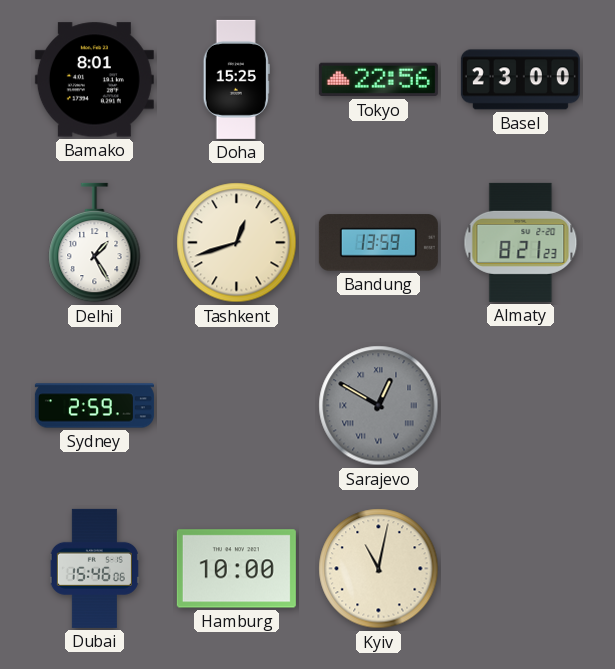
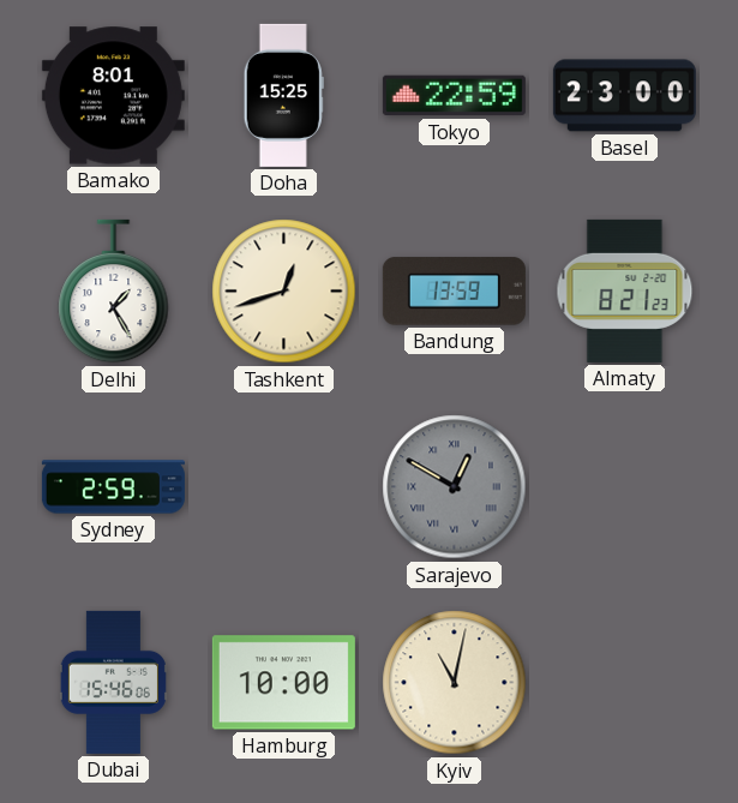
Tokyo: 22:56 -> 22:59 (454, 96)
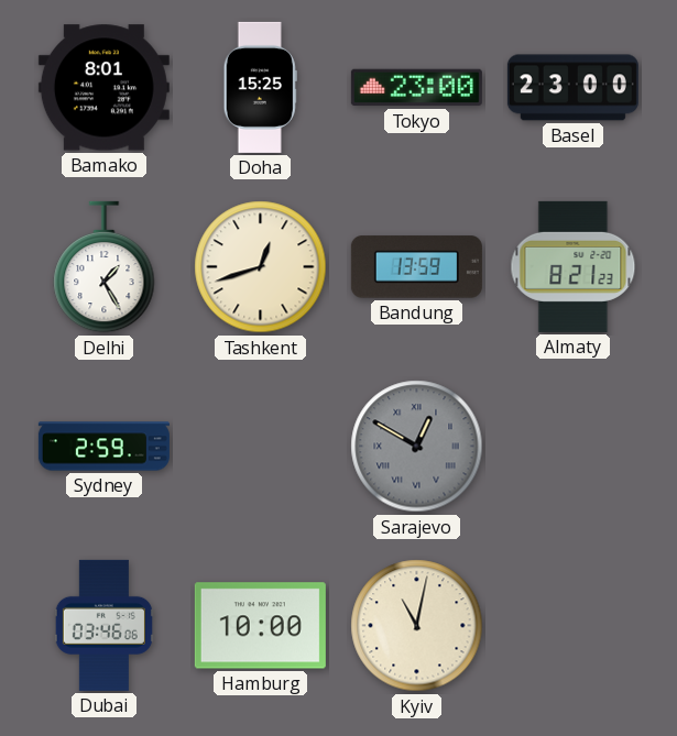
Tokyo: 22:59 -> 23:00 (416, 88)
Dubai: 15:46 -> 03:46 (103, 625)
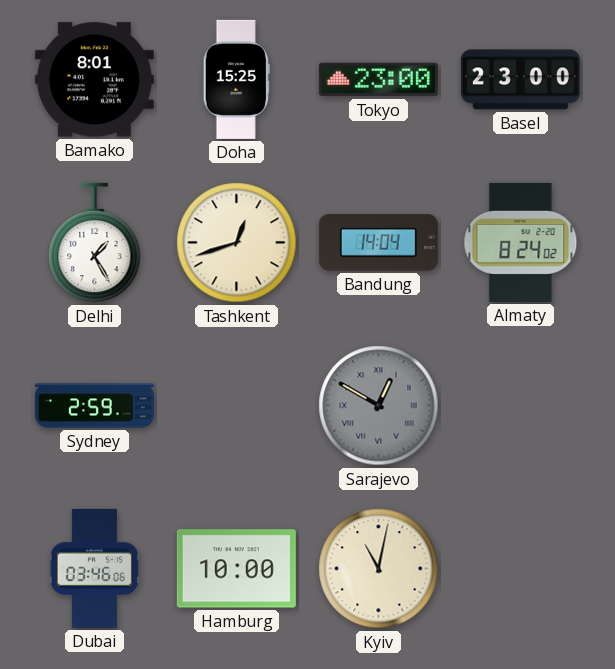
Bandung: 13:59 -> 14:04 (378, 243)
Almaty: 8:21 -> 8:24 (521, 242)
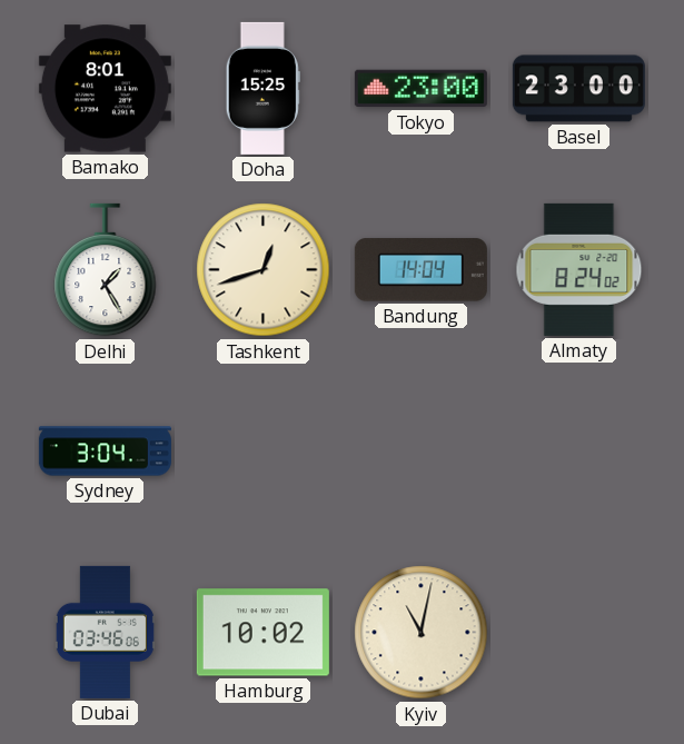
Sydney: 2:59 -> 3:04 (105, 452)
Sarajevo: 12:50 -> none (379, 406)
Hamburg: 10:00 -> 10:02 (262, 633)
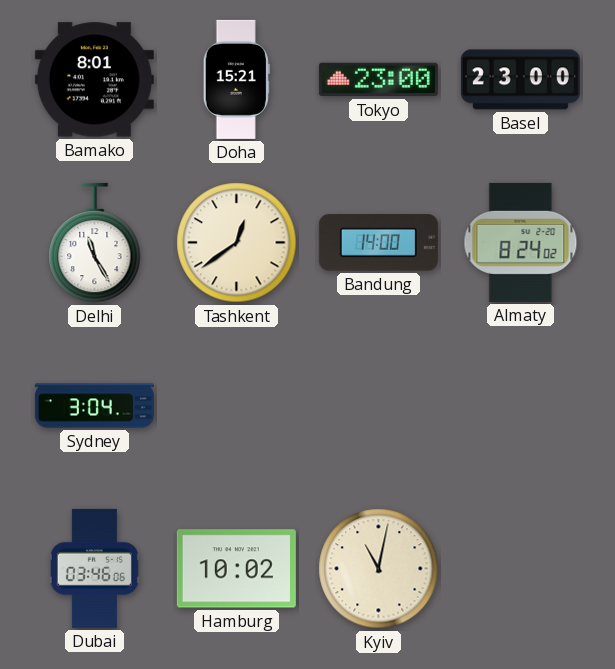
Doha: 15:25 -> 15:21 (236, 79)
Delhi: 1:25 -> 11:25 (95, 243)
Tashkent: 12:42 -> 12:39 (237, 243)
Bandung: 14:04 -> 14:00 (378, 243)
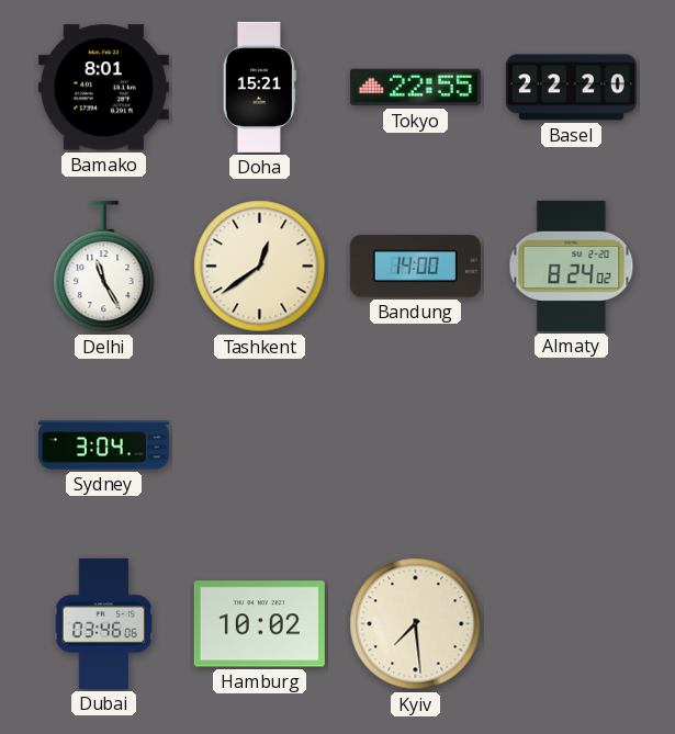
Tokyo: 23:00 -> 22:55 (415, 88)
Basel: 23:00 -> 22:20 (571, 88)
Kyiv: 11:02 -> 7:29 (416, 624)
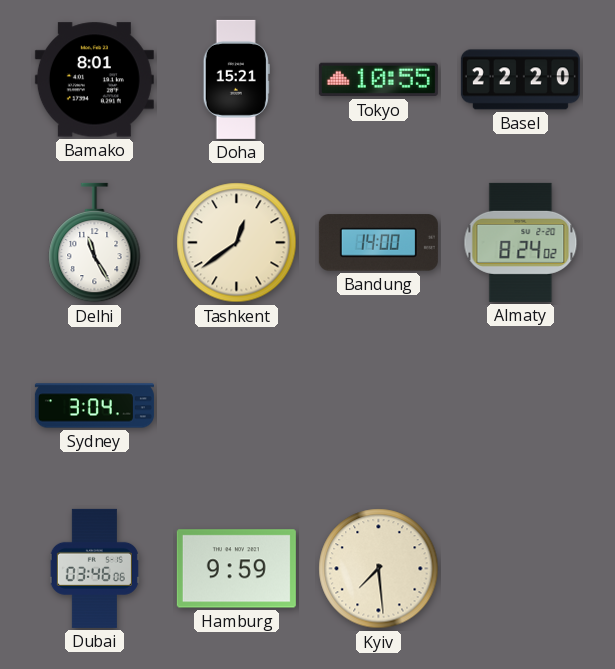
Tokyo: 22:55 -> 10:55 (378, 80)
Hamburg: 10:02 -> 9:59 (236, 569)
